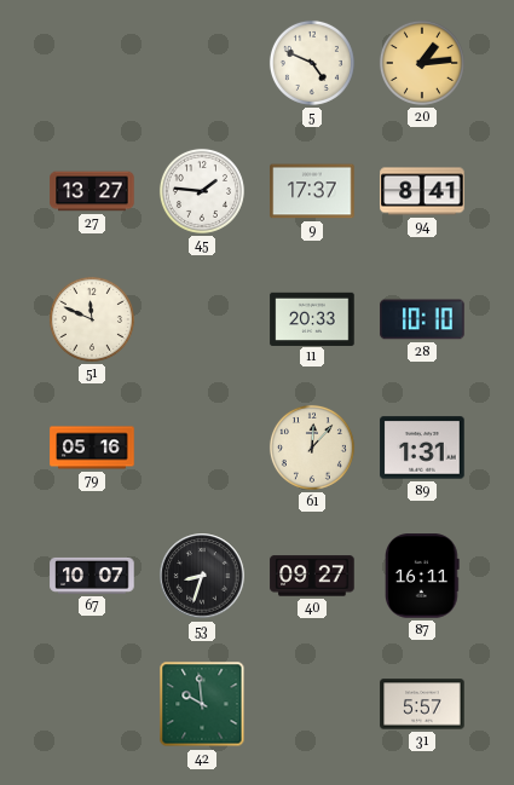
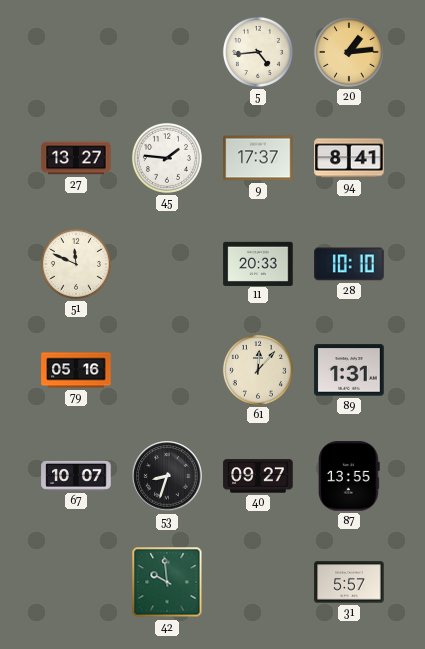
5: 4:49 -> 4:44 (258, 52)
87: 16:11 -> 13:55 (349, 476)
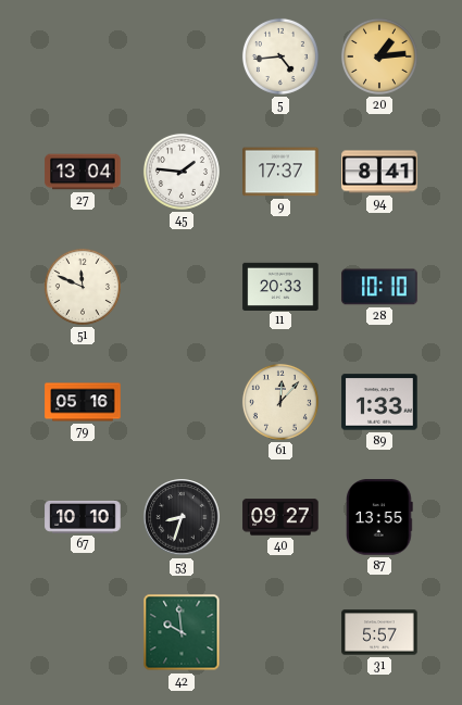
27: 13:27 -> 13:04 (83, 172)
89: 1:31 -> 1:33 (379, 402)
67: 10:07 -> 10:10 (83, 517)
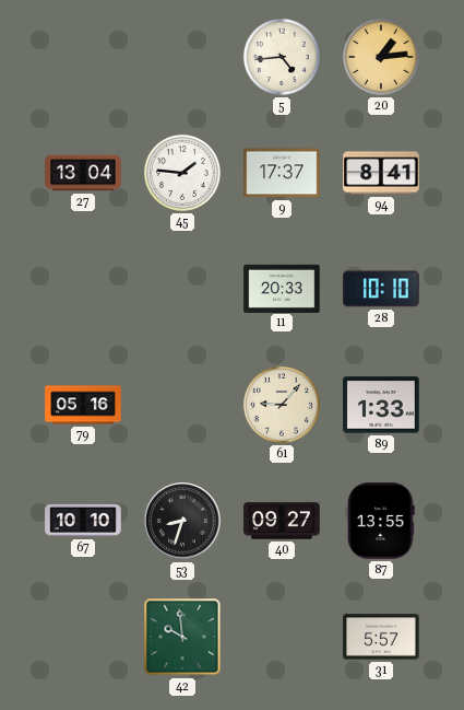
51: 11:49 -> none (83, 287)
61: 12:07 -> 9:07 (282, 405)
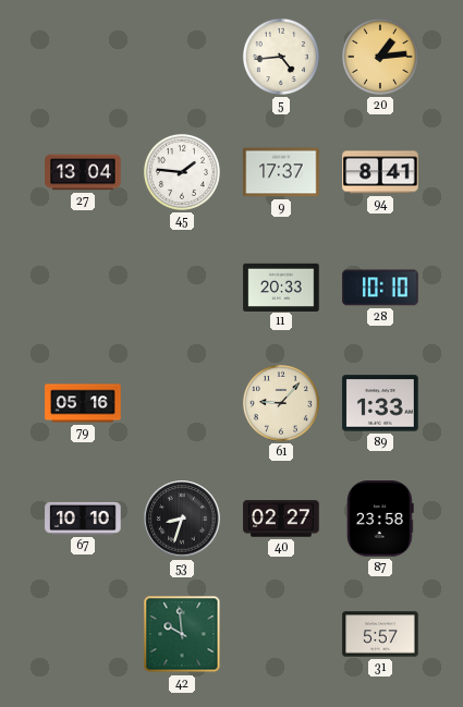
40: 09:27 -> 02:27 (281, 519)
87: 13:55 -> 23:58 (380, 519)
